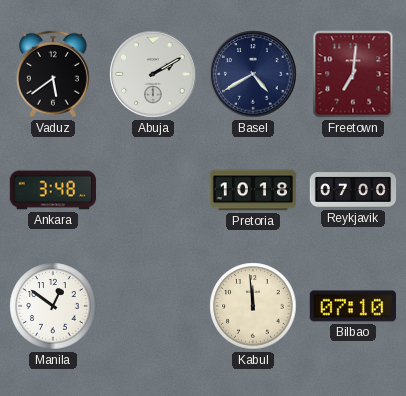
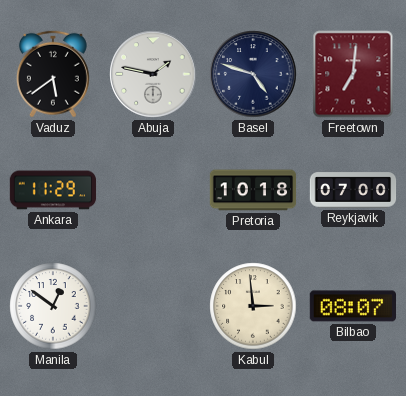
Abuja: 2:10 -> 1:47 (153, 74)
Basel: 4:40 -> 4:48 (253, 74)
Ankara: 3:48 -> 11:29 (53, 190)
Kabul: 11:59 -> 2:59 (253, 306)
Bilbao: 07:10 -> 08:07 (352, 306)
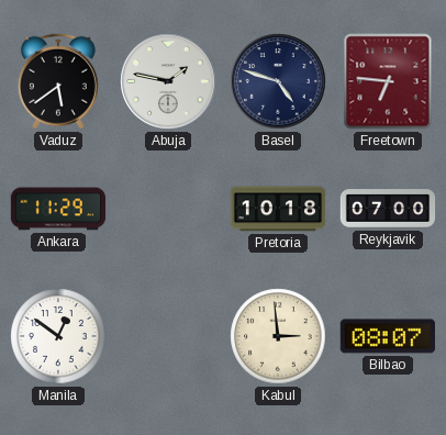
Freetown: 7:01 -> 6:46 (388, 81)
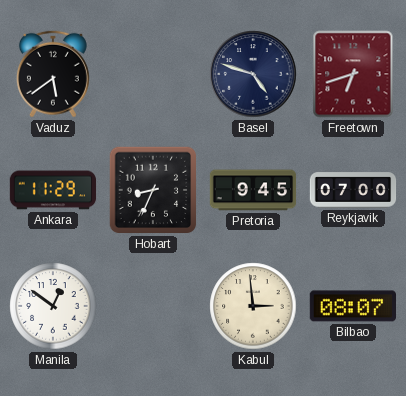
Abuja: 1:47 -> none (168, 81)
Freetown: 6:46 -> 6:42 (353, 74)
Hobart: none -> 8:34 (153, 190)
Pretoria: 10:18 -> 9:45 (253, 190)
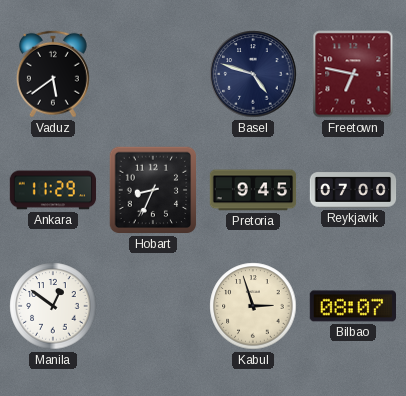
Freetown: 6:42 -> 6:47 (353, 74)
Kabul: 2:59 -> 2:57 (253, 306)
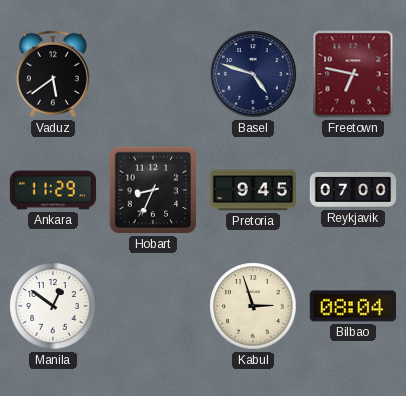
Bilbao: 08:07 -> 08:04 (352, 306)
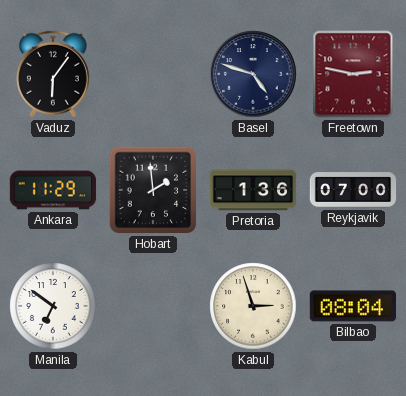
Vaduz: 5:39 -> 6:06 (53, 74)
Freetown: 6:47 -> 2:47 (353, 74)
Hobart: 8:34 -> 1:59 (153, 190)
Pretoria: 9:45 -> 1:36 (253, 190)
Manila: 12:51 -> 6:51 (53, 306)
